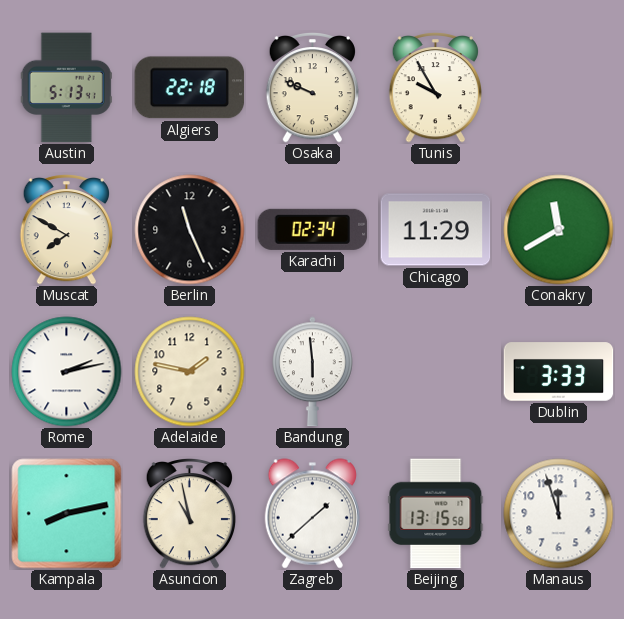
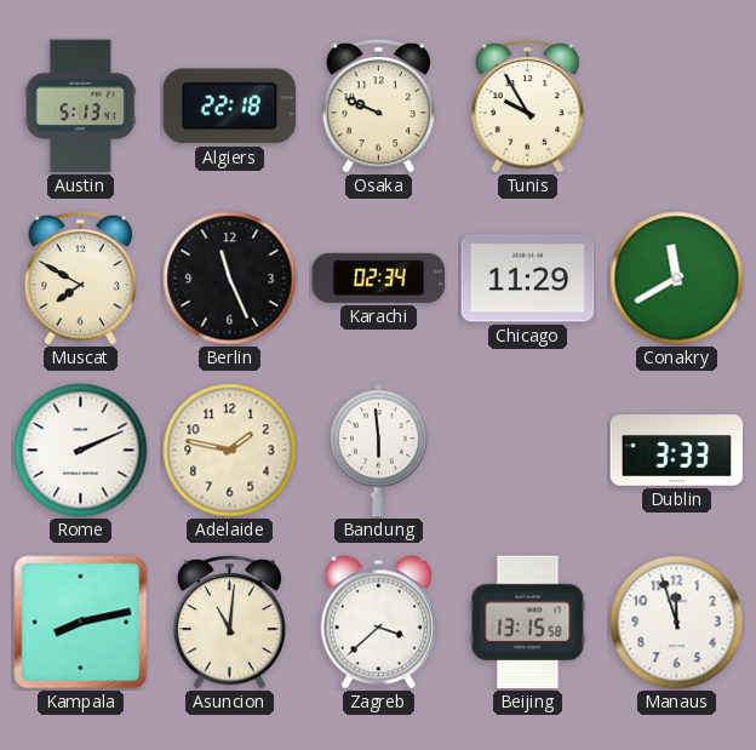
Rome: 2:13 -> 2:11 (81, 451)
Asuncion: 10:58 -> 11:01 (229, 623)
Zagreb: 1:38 -> 3:38 (378, 623)
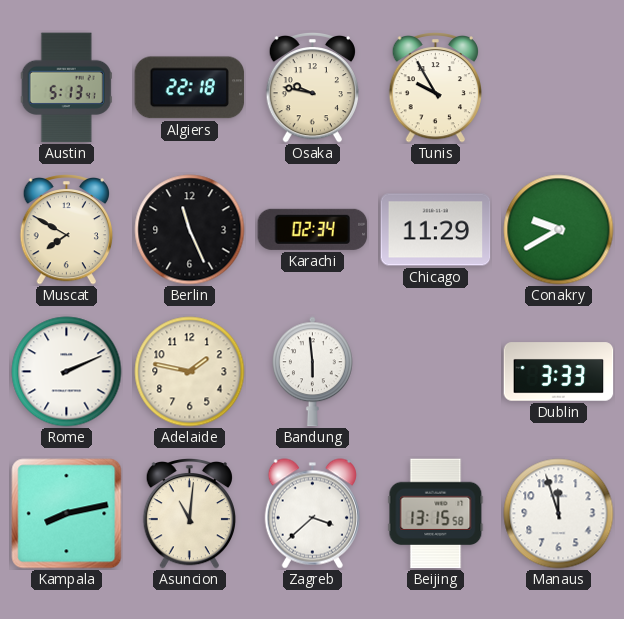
Osaka: 9:49 -> 9:47 (312, 88)
Conakry: 11:40 -> 9:40 (559, 230)
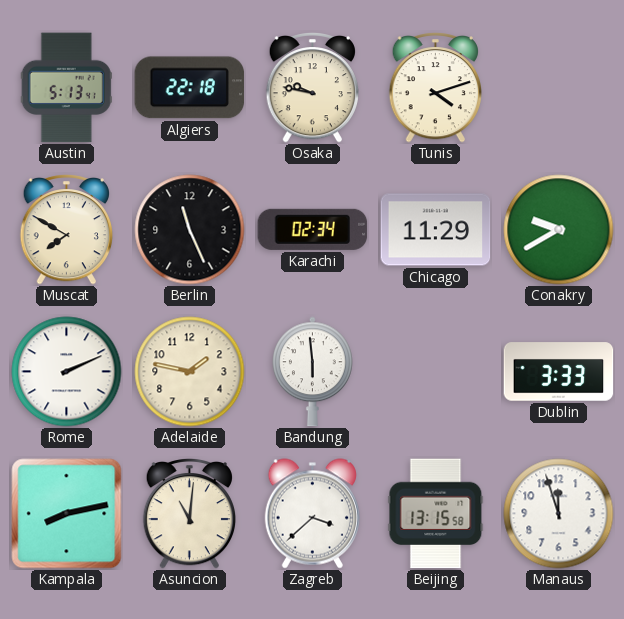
Tunis: 9:55 -> 4:12 (435, 88)
